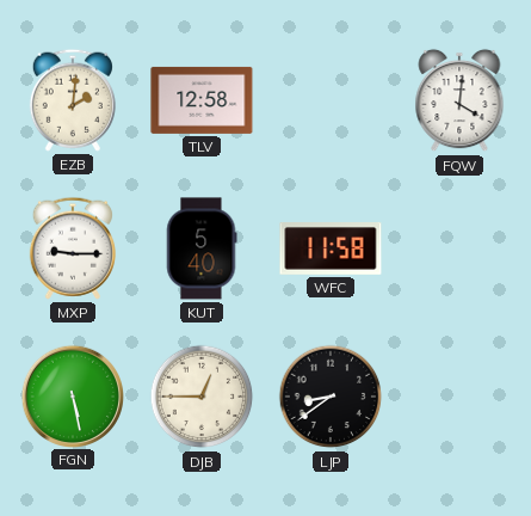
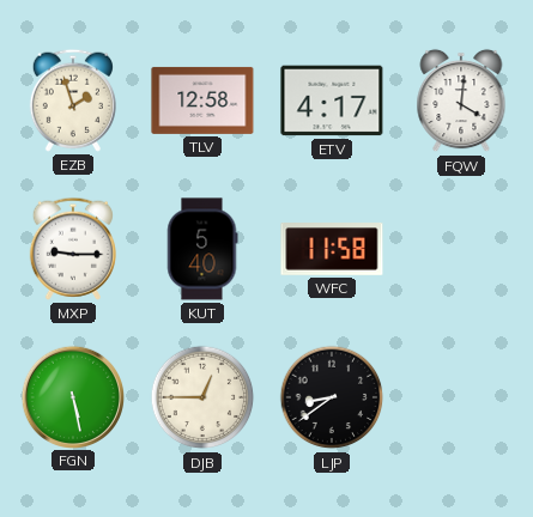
EZB: 2:01 -> 1:57 (73, 101)
ETV: none -> 4:17 (332, 101)
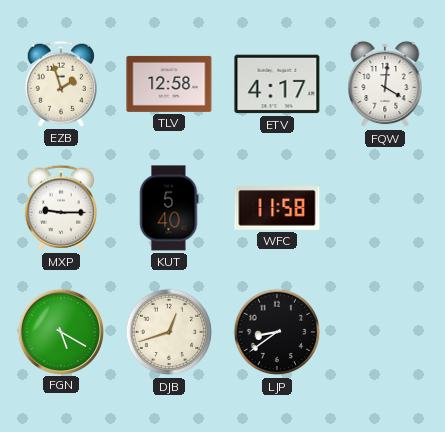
FGN: 5:28 -> 5:20 (60, 331)
DJB: 12:45 -> 12:42 (169, 332)
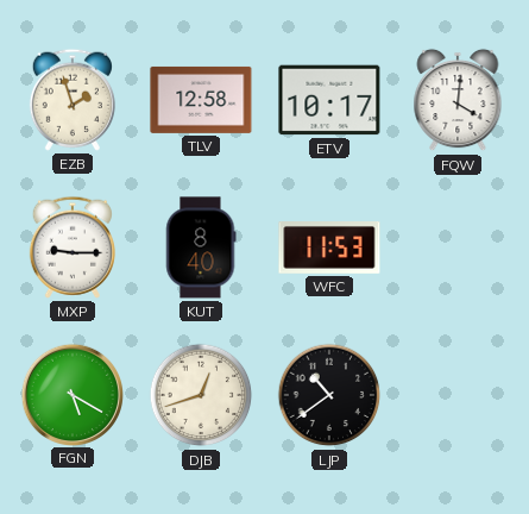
ETV: 4:17 -> 10:17 (329, 100)
KUT: 5:40 -> 8:40 (201, 247)
WFC: 11:58 -> 11:53 (329, 249)
LJP: 8:39 -> 10:39 (329, 395)
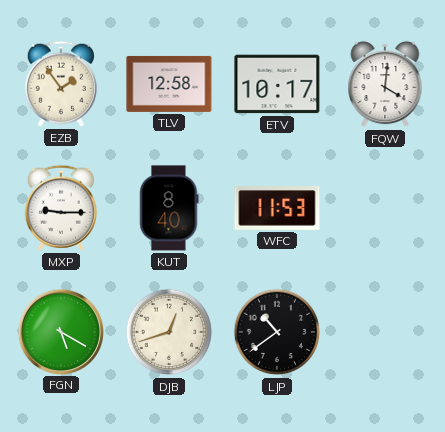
EZB: 1:57 -> 1:54 (61, 84)
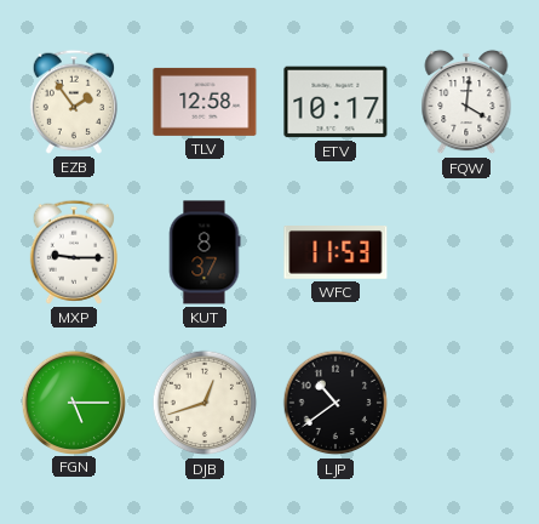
KUT: 8:40 -> 8:37 (205, 252)
FGN: 5:20 -> 5:15 (73, 401)
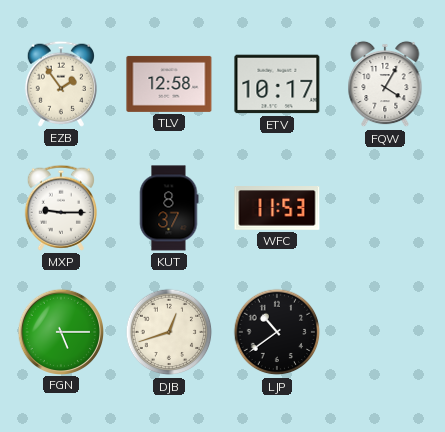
FQW: 4:01 -> 4:05 (385, 84)
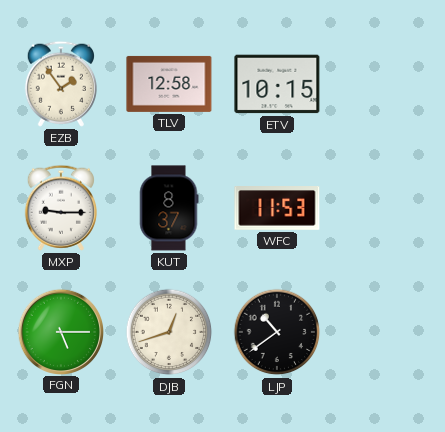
ETV: 10:17 -> 10:15 (277, 84)
FQW: 4:05 -> none (385, 84)
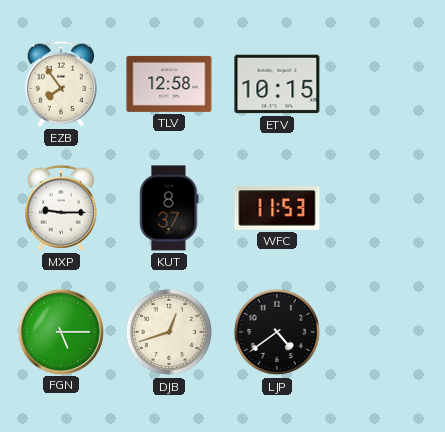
EZB: 1:54 -> 7:54 (61, 84)
LJP: 10:39 -> 4:39 (277, 332)
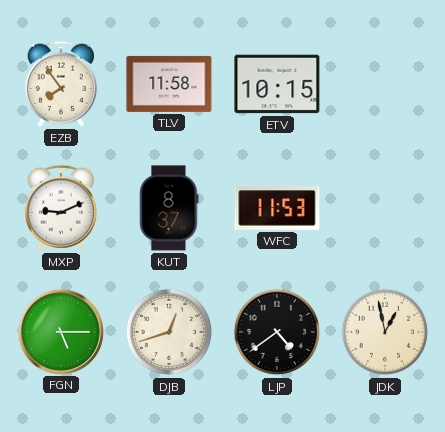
TLV: 12:58 -> 11:58 (169, 84)
MXP: 9:15 -> 9:11 (61, 208)
JDK: none -> 12:58 (385, 332)
